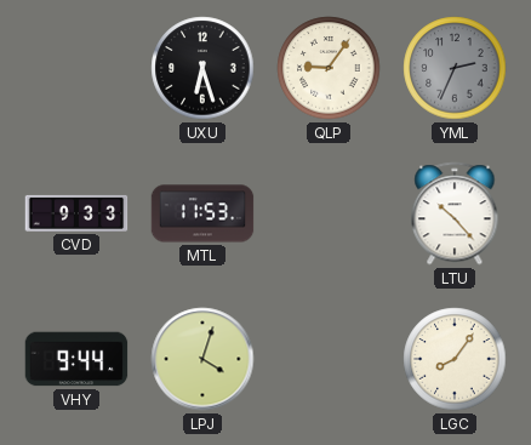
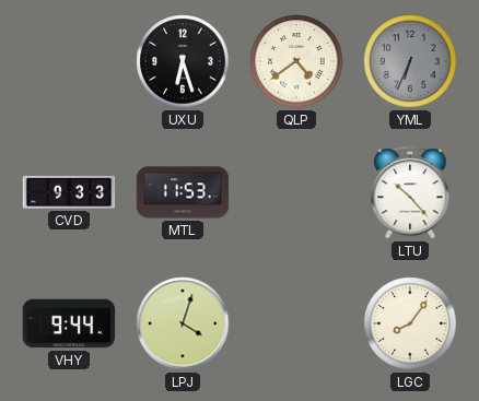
QLP: 9:06 -> 4:39 (296, 61)
YML: 2:34 -> 6:34 (410, 61)
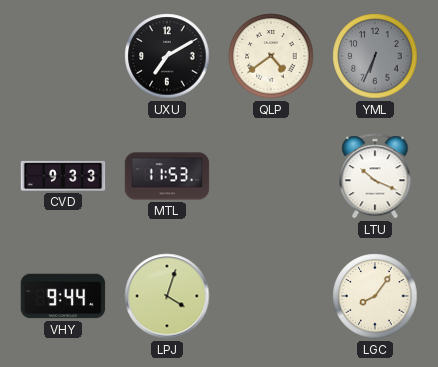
UXU: 6:27 -> 7:10 (167, 56)
LTU: 10:23 -> 10:19 (375, 176)
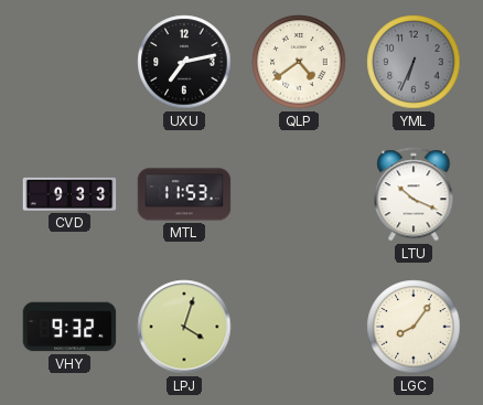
UXU: 7:10 -> 7:13 (184, 62)
VHY: 9:44 -> 9:32 (69, 327)
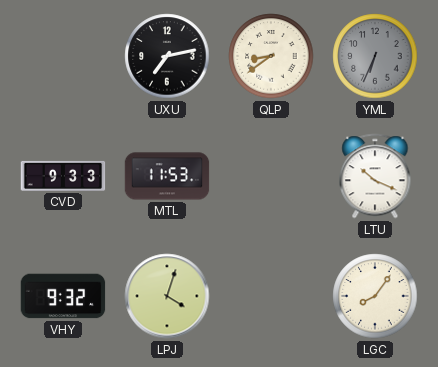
QLP: 4:39 -> 8:39 (271, 56)
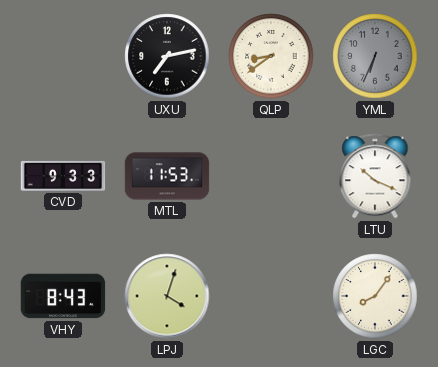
VHY: 9:32 -> 8:43 (63, 296)
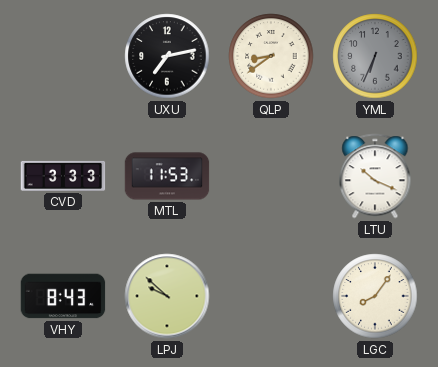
CVD: 9:33 -> 3:33 (63, 176)
LPJ: 4:03 -> 9:52 (167, 296)
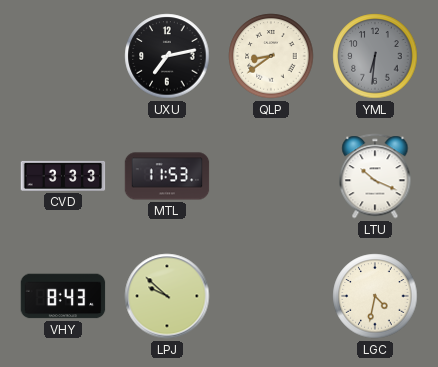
YML: 6:34 -> 6:31 (375, 56)
LGC: 8:06 -> 4:32 (375, 296)
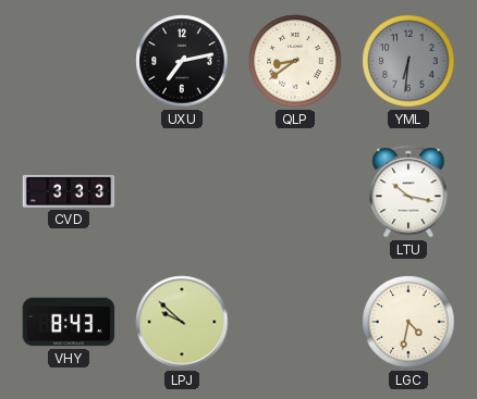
MTL: 11:53 -> none (167, 176)
LTU: 10:19 -> 10:17 (408, 191)
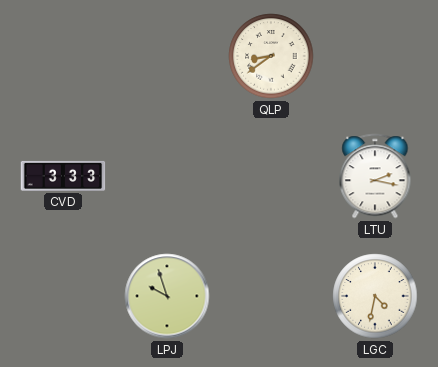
UXU: 7:13 -> none (182, 61)
YML: 6:31 -> none (408, 61)
LTU: 10:17 -> 2:17 (375, 176)
VHY: 8:43 -> none (69, 322)
LPJ: 9:52 -> 9:57 (167, 296)
